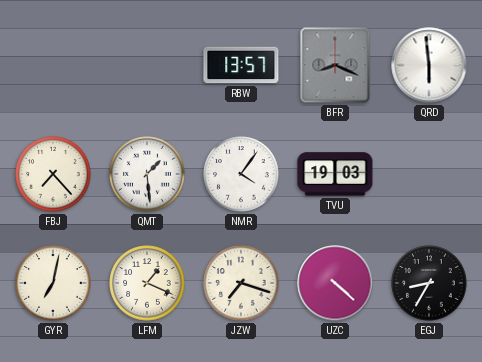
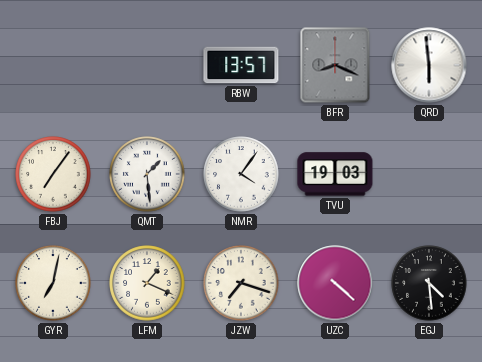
FBJ: 7:23 -> 7:06 (53, 174)
EGJ: 8:35 -> 4:29 (429, 283)
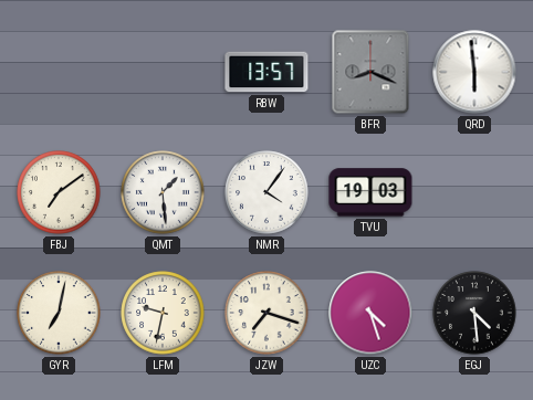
FBJ: 7:06 -> 7:09 (59, 192)
LFM: 1:19 -> 9:32 (163, 313)
UZC: 4:22 -> 4:27 (370, 313)
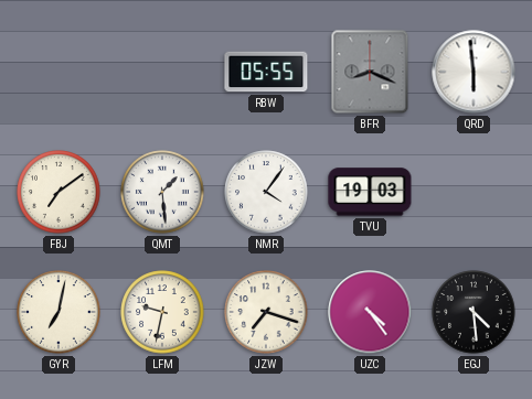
RBW: 13:57 -> 05:55 (266, 72)
UZC: 4:27 -> 4:24 (370, 312)
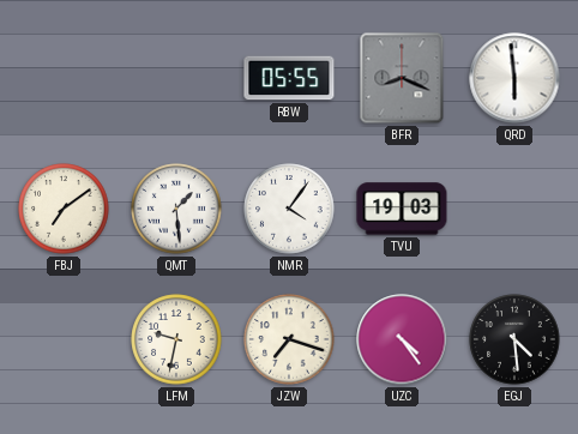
GYR: 7:02 -> none (58, 312)
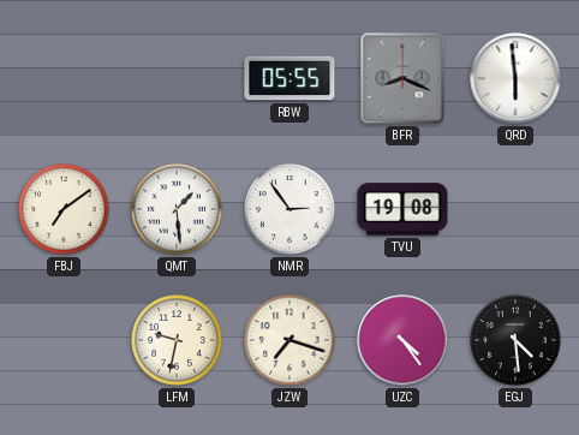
NMR: 4:06 -> 2:54 (289, 209)
TVU: 19:03 -> 19:08 (402, 209)
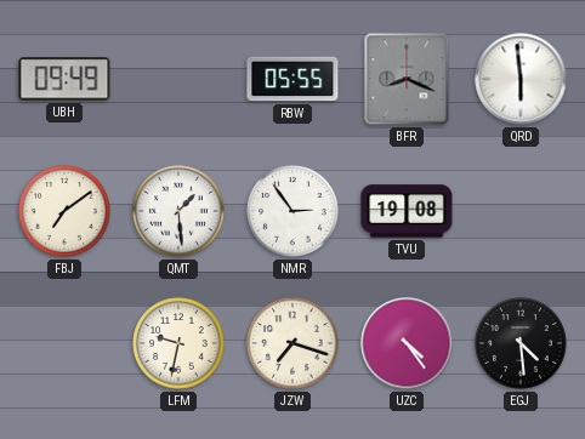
UBH: none -> 09:49 (64, 79)
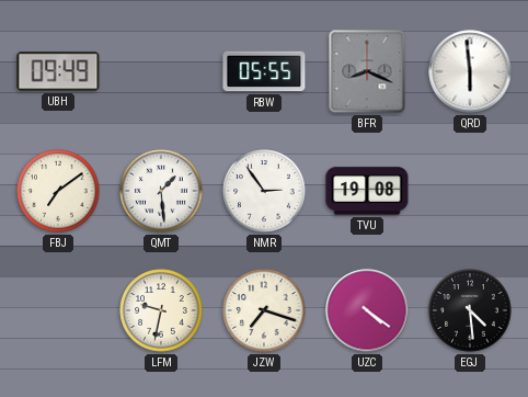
UZC: 4:24 -> 4:21 (367, 310)
